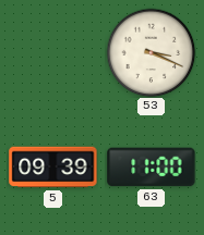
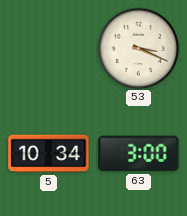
5: 09:39 -> 10:34 (49, 154)
63: 11:00 -> 3:00 (139, 154)
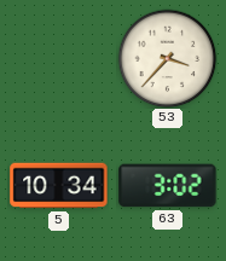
53: 3:19 -> 3:37 (167, 58)
63: 3:00 -> 3:02 (168, 186)
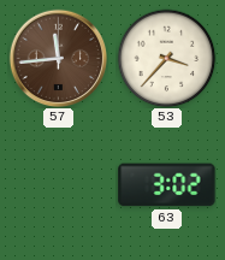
57: none -> 11:44 (58, 58)
5: 10:34 -> none (59, 186)
